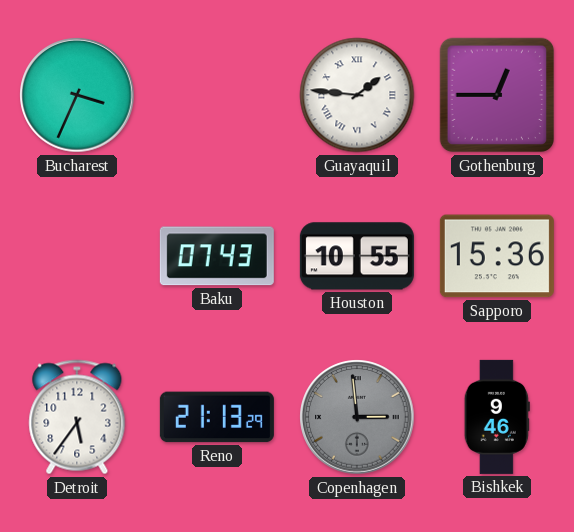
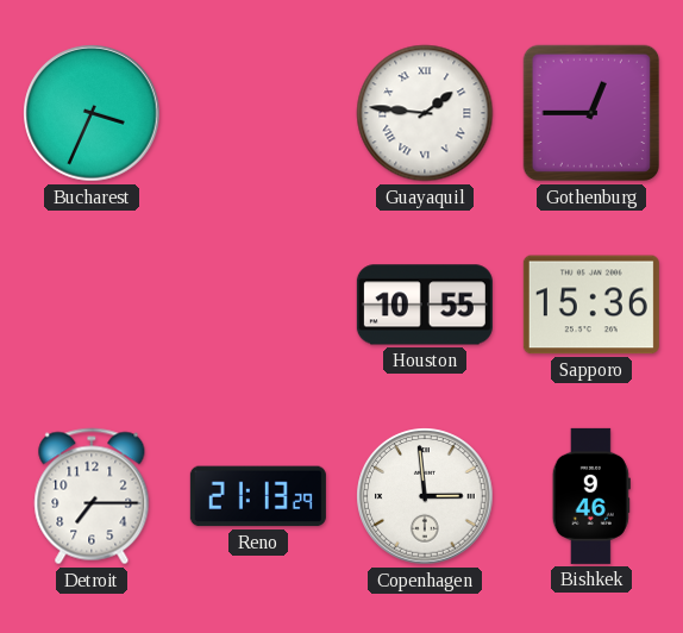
Baku: 07:43 -> none (217, 256)
Detroit: 5:36 -> 7:15 (92, 496)
Copenhagen dial: grey -> white (425, 496)
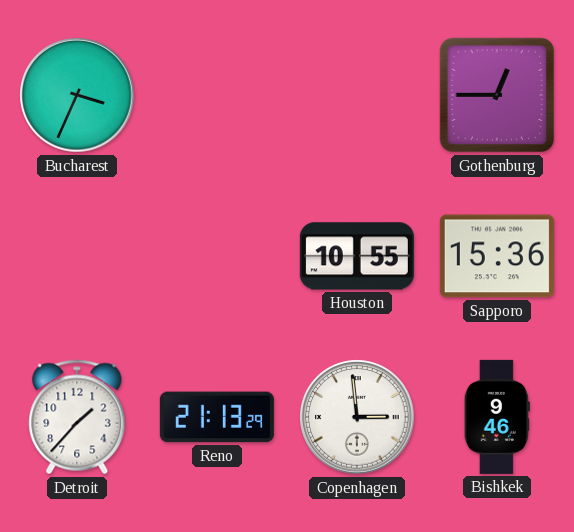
Guayaquil: 1:46 -> none (425, 113)
Detroit: 7:15 -> 1:37 (77, 417)
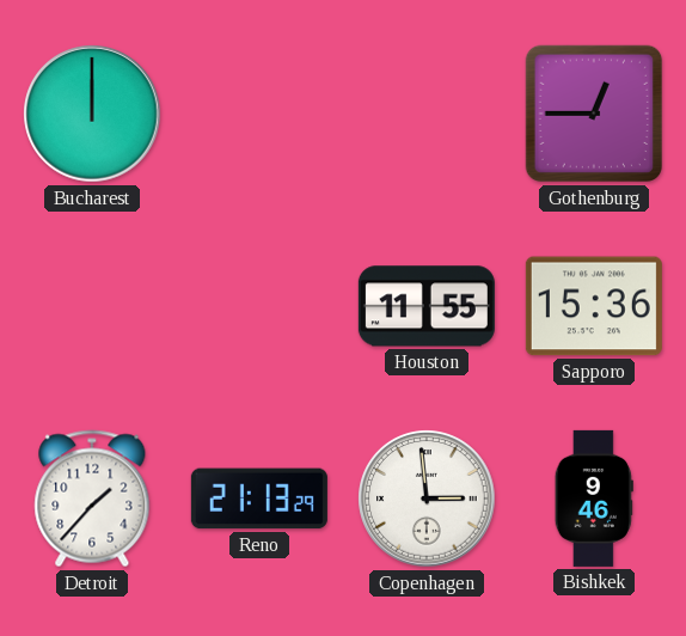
Bucharest: 3:34 -> 12:00 (92, 114)
Houston: 10:55 -> 11:55 (427, 306)
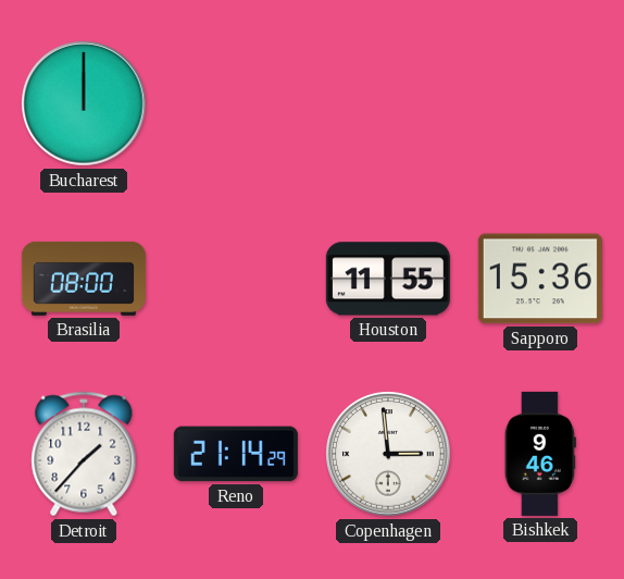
Gothenburg: 12:45 -> none (594, 114)
Brasilia: none -> 08:00 (84, 279)
Reno: 21:13 -> 21:14 (236, 454)
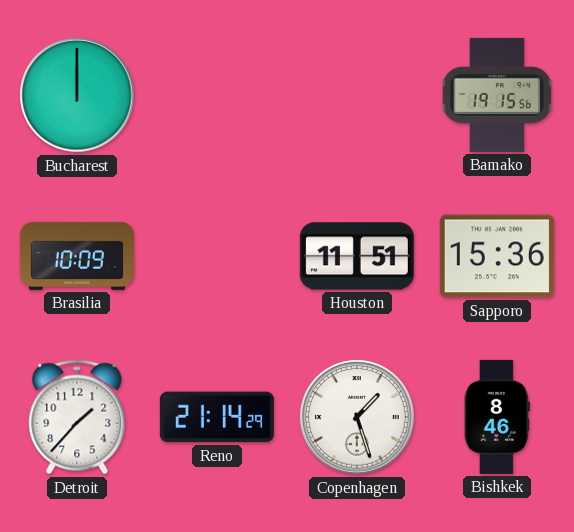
Bamako: none -> 19:15 (497, 95)
Brasilia: 08:00 -> 10:09 (77, 256)
Houston: 11:55 -> 11:51 (357, 256)
Copenhagen: 2:59 -> 1:27 (357, 417)
Bishkek: 9:46 -> 8:46 (497, 417)
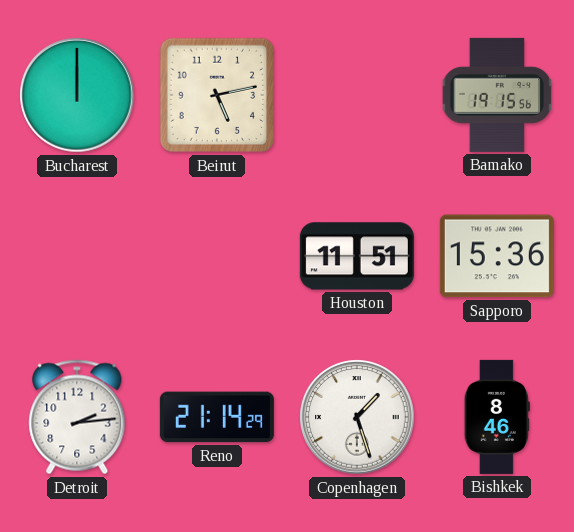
Beirut: none -> 5:13 (217, 95)
Brasilia: 10:09 -> none (77, 256)
Detroit: 1:37 -> 2:14 (77, 417)
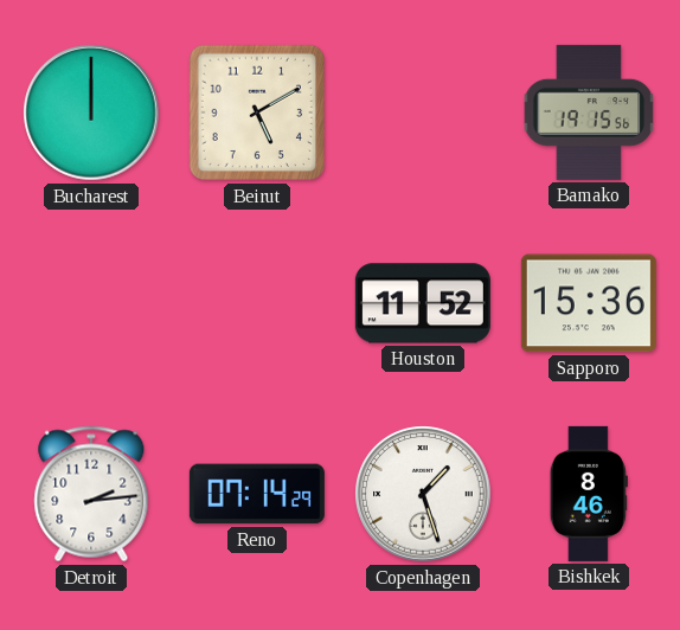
Beirut: 5:13 -> 5:10 (257, 112)
Houston: 11:51 -> 11:52 (423, 303)
Reno: 21:14 -> 07:14 (257, 494)
